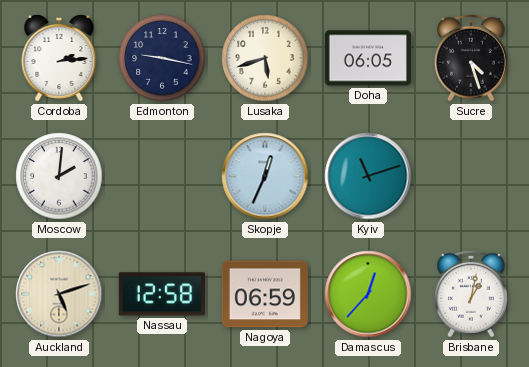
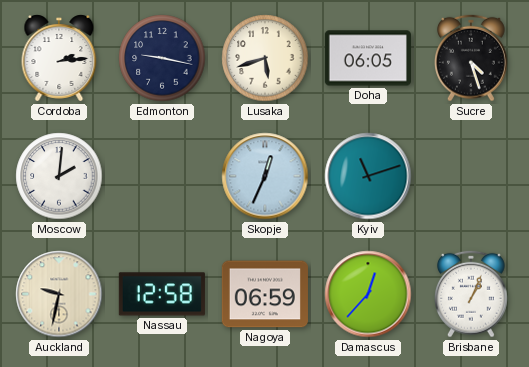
Auckland: 5:12 -> 9:32 (59, 294)
Brisbane: 1:02 -> 1:04 (472, 294)
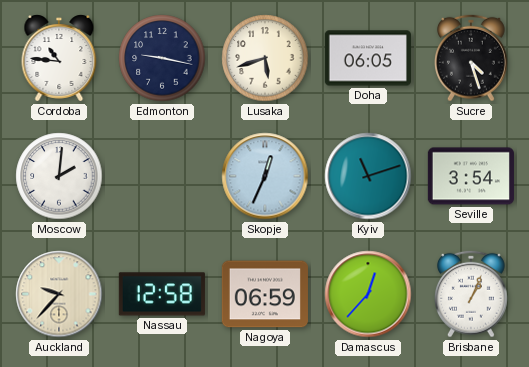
Cordoba: 2:14 -> 10:46 (59, 58)
Seville: none -> 3:54 (471, 176)
Auckland: 9:32 -> 9:37 (59, 294)
